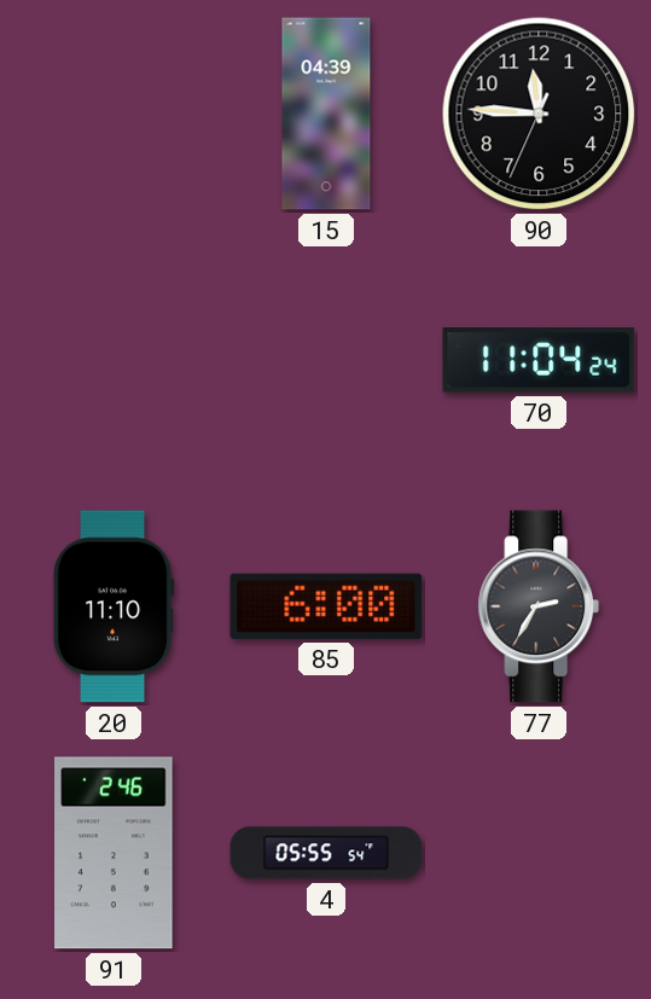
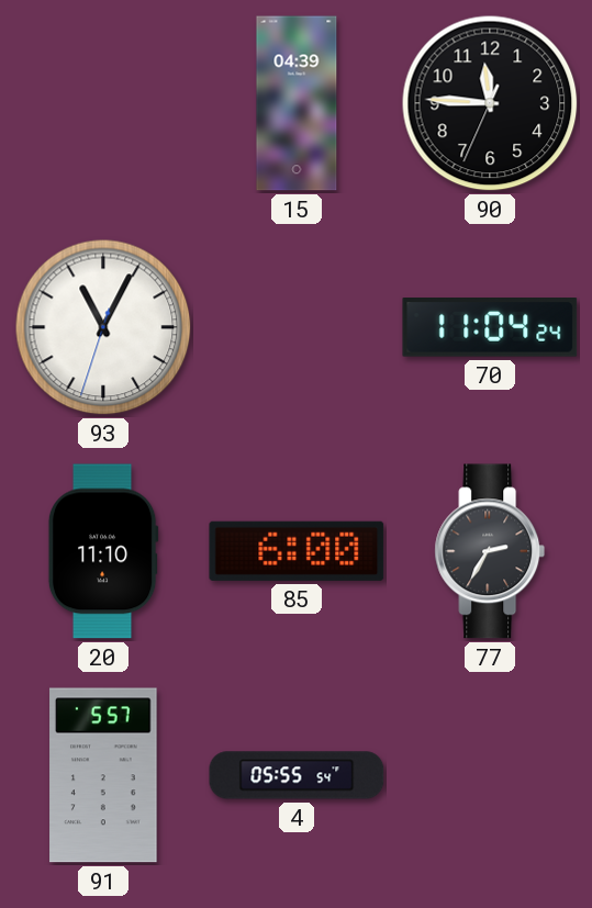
93: none -> 11:04 (103, 327)
91: 2:46 -> 5:57 (103, 775)
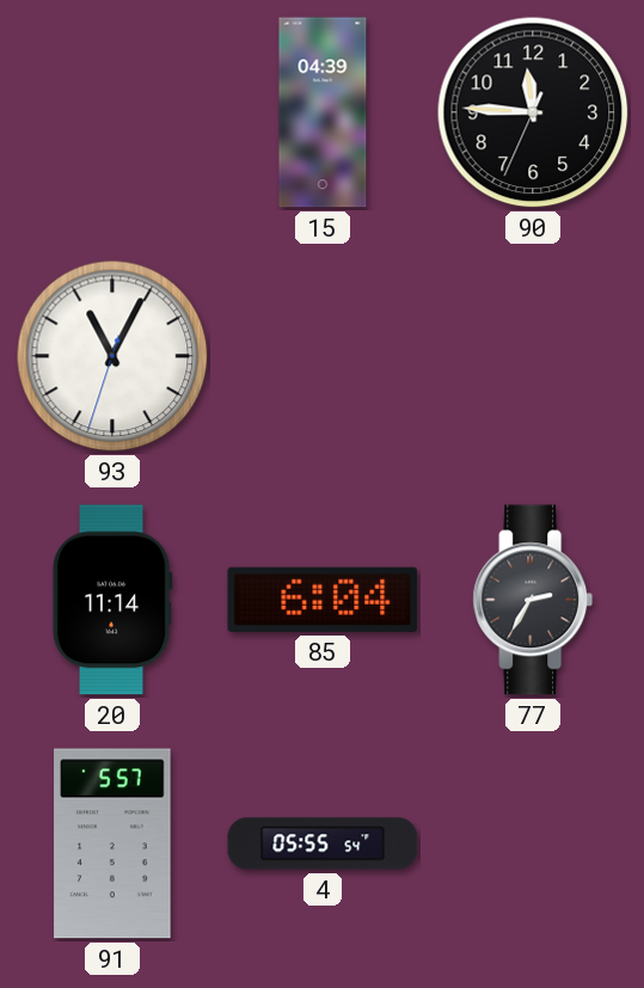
70: 11:04 -> none (490, 327)
20: 11:10 -> 11:14 (112, 600)
85: 6:00 -> 6:04 (323, 600)
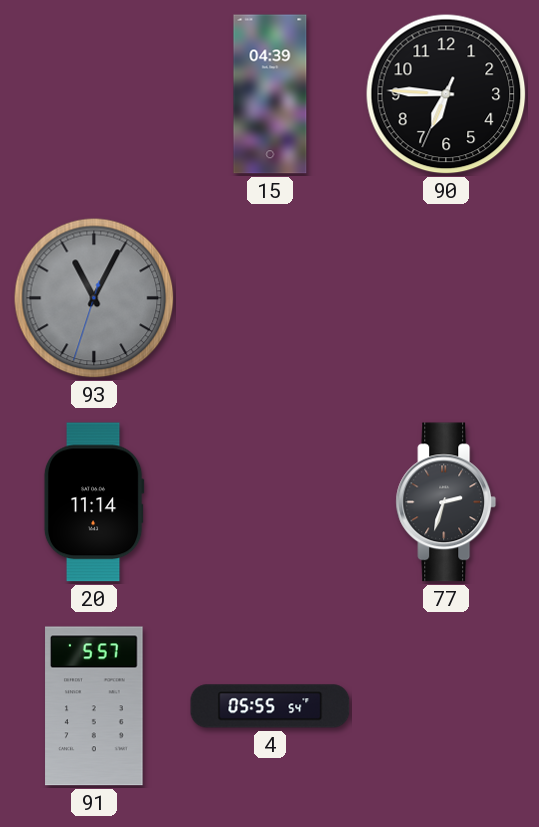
90: 11:45 -> 6:45 (446, 94)
93 dial: white -> grey (94, 298)
85: 6:04 -> none (323, 600)
77: 2:35 -> 2:33 (446, 502)
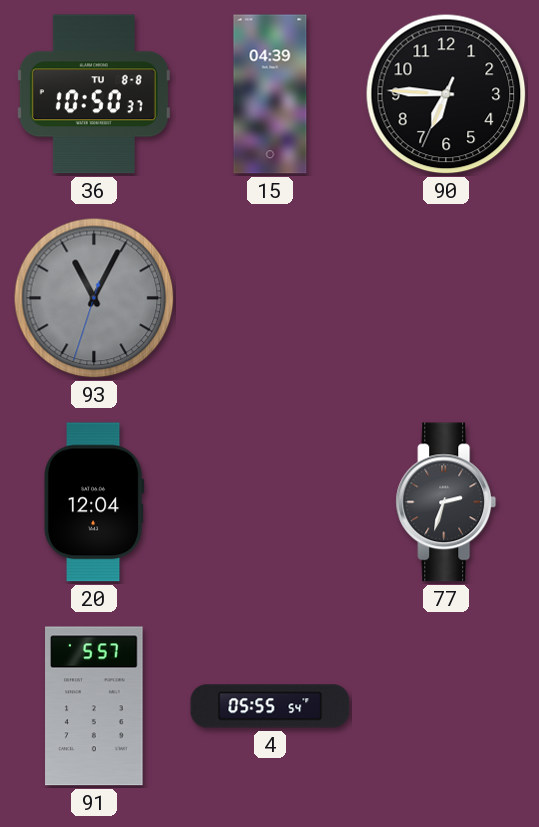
36: none -> 10:50 (94, 94)
20: 11:14 -> 12:04 (94, 502)
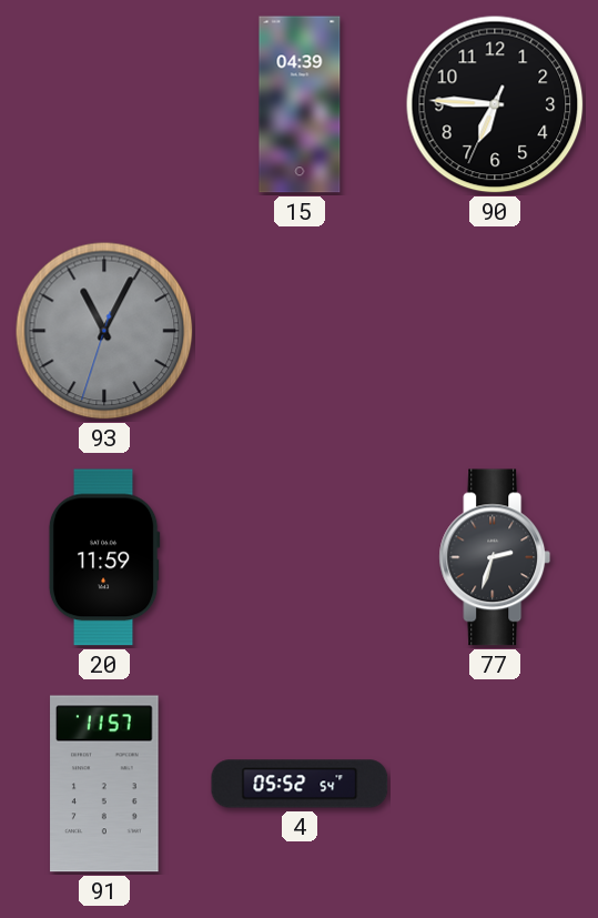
36: 10:50 -> none (94, 94)
20: 12:04 -> 11:59 (104, 557)
91: 5:57 -> 11:57 (104, 784)
4: 05:55 -> 05:52 (300, 784)
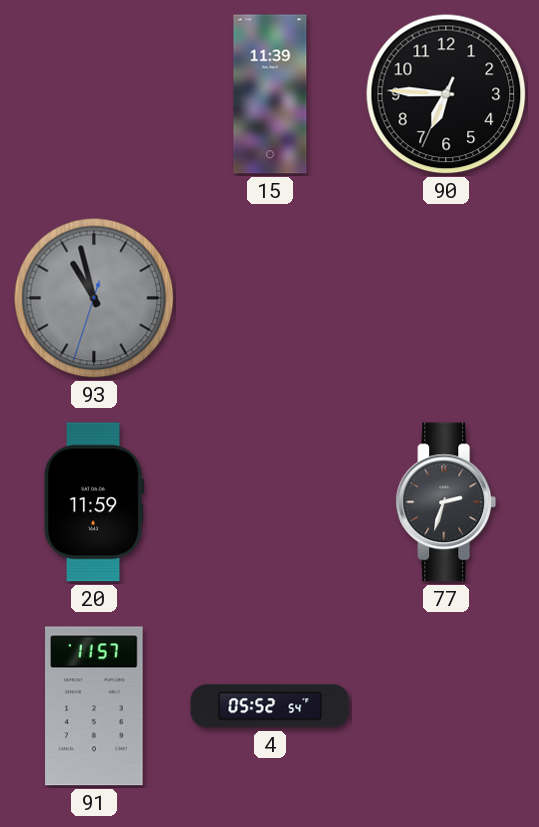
15: 04:39 -> 11:39 (270, 94)
93: 11:04 -> 10:57 (94, 298)
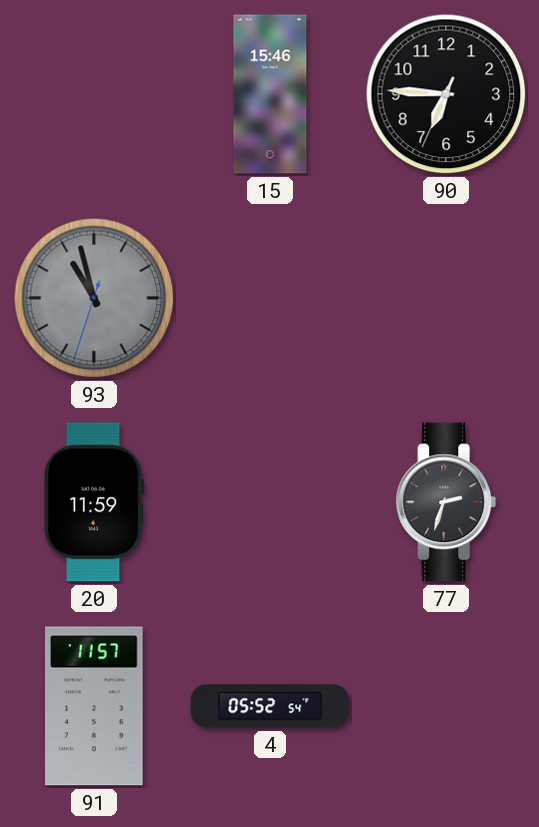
15: 11:39 -> 15:46 (270, 94)
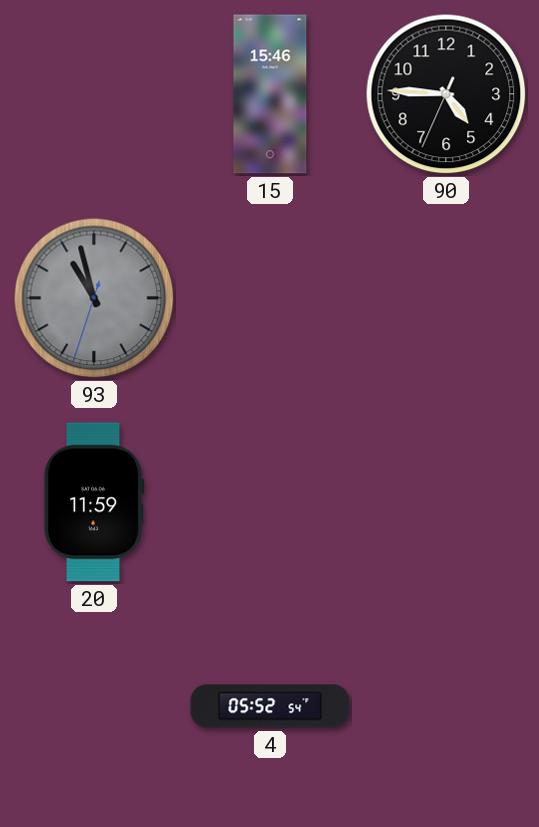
90: 6:45 -> 4:45 (446, 94)
77: 2:33 -> none (446, 502)
91: 11:57 -> none (94, 706)
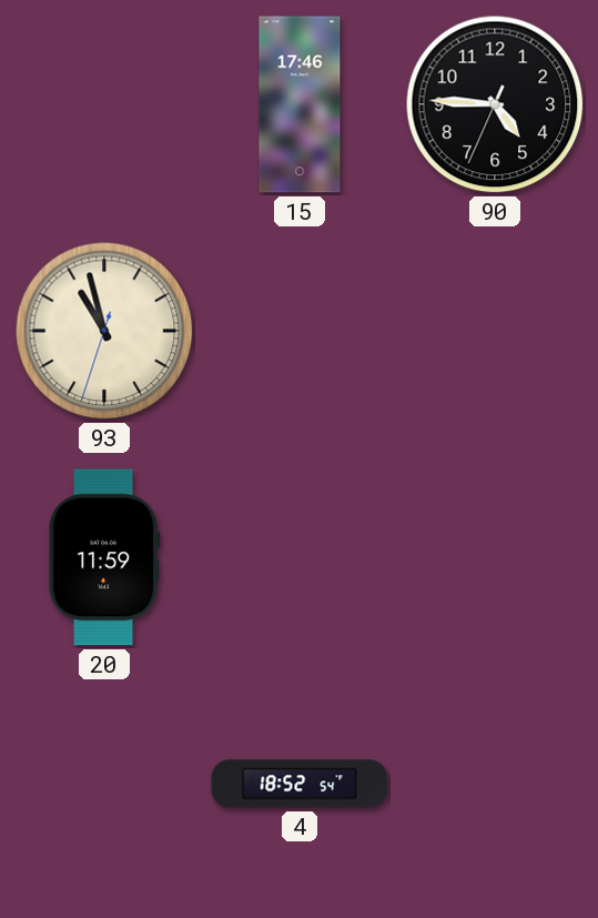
15: 15:46 -> 17:46 (300, 104)
93 dial: grey -> cream (104, 331)
4: 05:52 -> 18:52 (300, 784)
